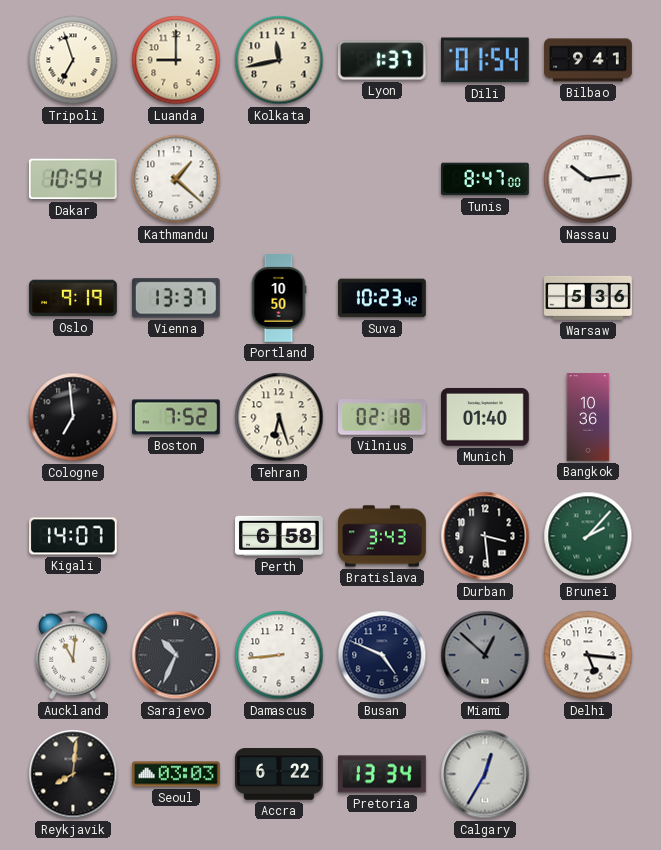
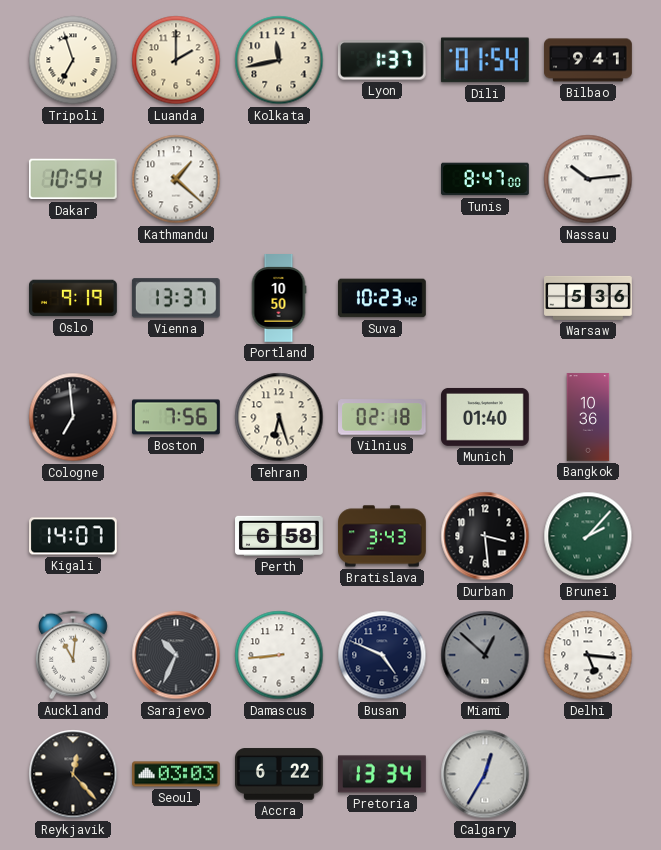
Luanda: 9:00 -> 2:00 (176, 60)
Boston: 7:52 -> 7:56 (177, 417)
Reykjavik: 8:01 -> 12:23 (73, 774)
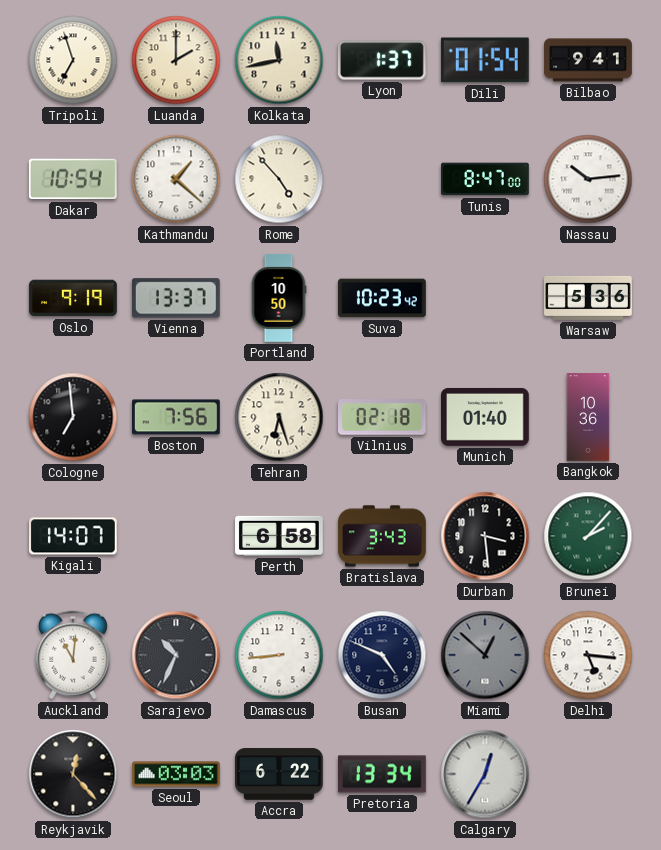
Rome: none -> 4:53 (279, 179)
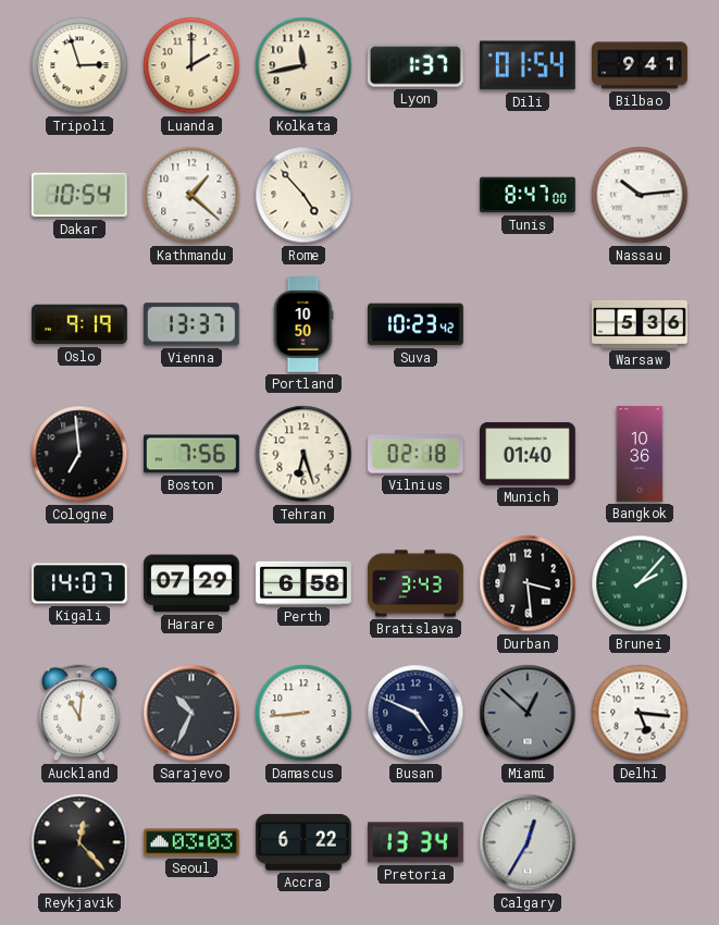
Tripoli: 6:57 -> 2:57 (79, 65)
Harare: none -> 07:29 (193, 583)
